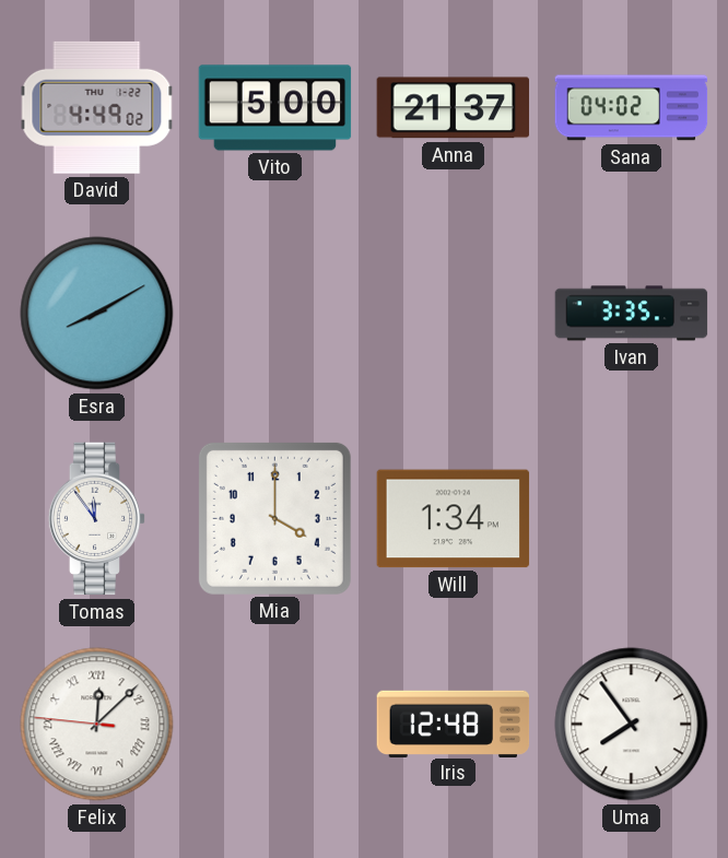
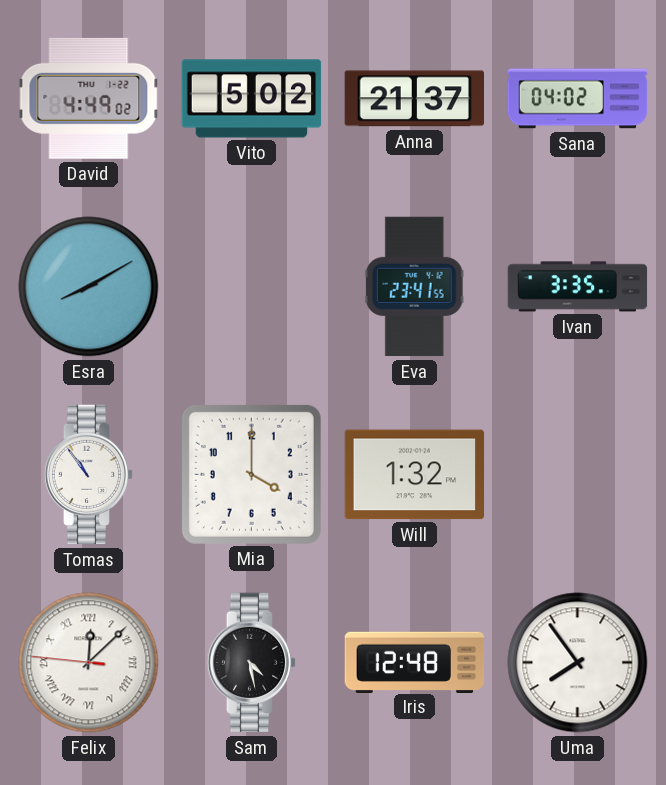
Vito: 5:00 -> 5:02 (252, 99)
Eva: none -> 23:41 (414, 287)
Tomas: 11:54 -> 10:54 (89, 475)
Will: 1:34 -> 1:32 (415, 475)
Sam: none -> 4:28 (252, 663)
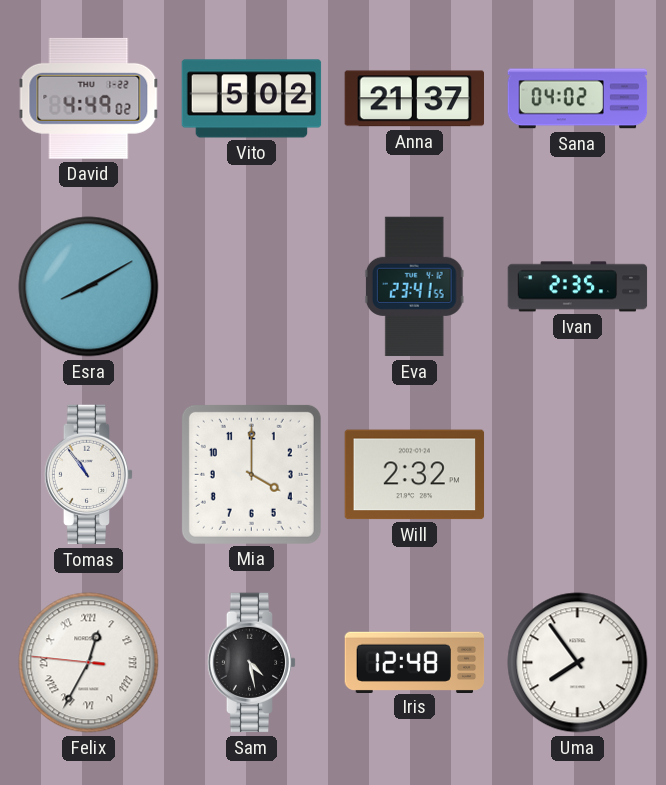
Ivan: 3:35 -> 2:35 (578, 287)
Will: 1:32 -> 2:32 (415, 475)
Felix: 12:07 -> 12:34 (89, 663)
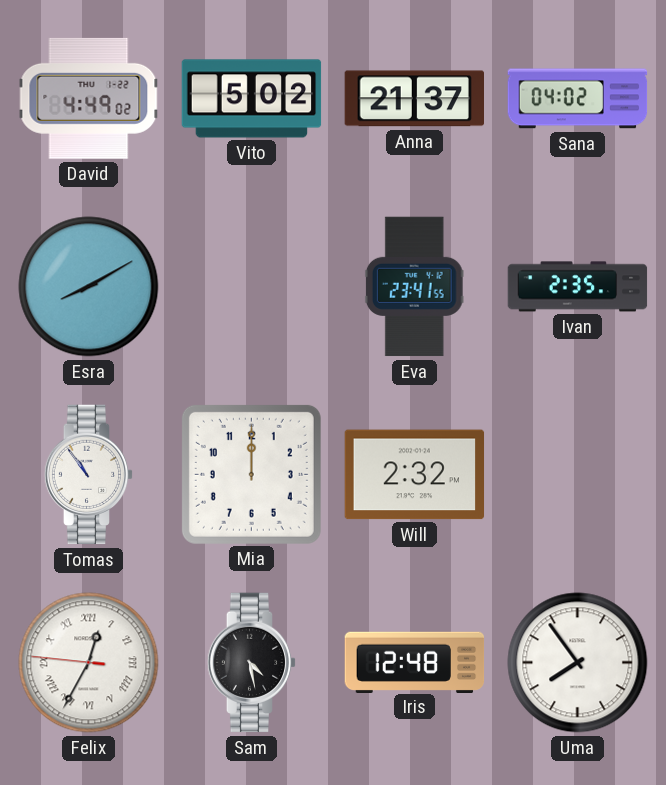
Mia: 4:00 -> 12:00 (251, 474)
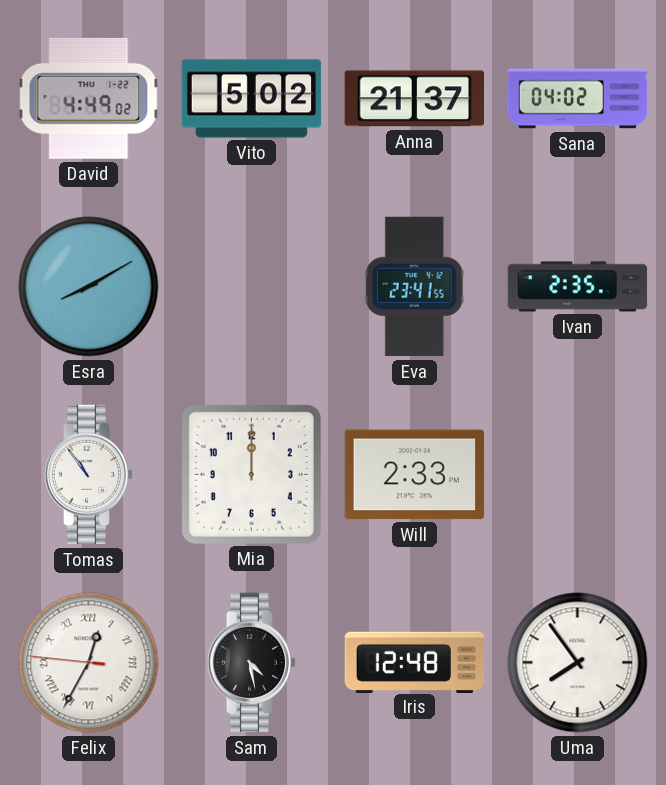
Will: 2:32 -> 2:33 (415, 475)
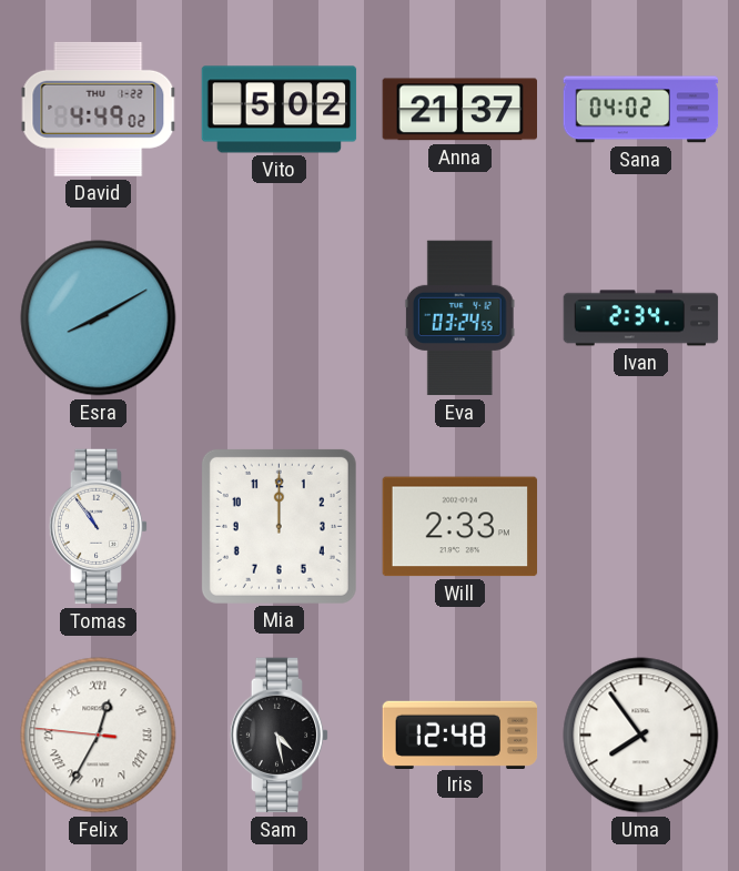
Eva: 23:41 -> 03:24 (459, 318)
Ivan: 2:35 -> 2:34 (641, 318)
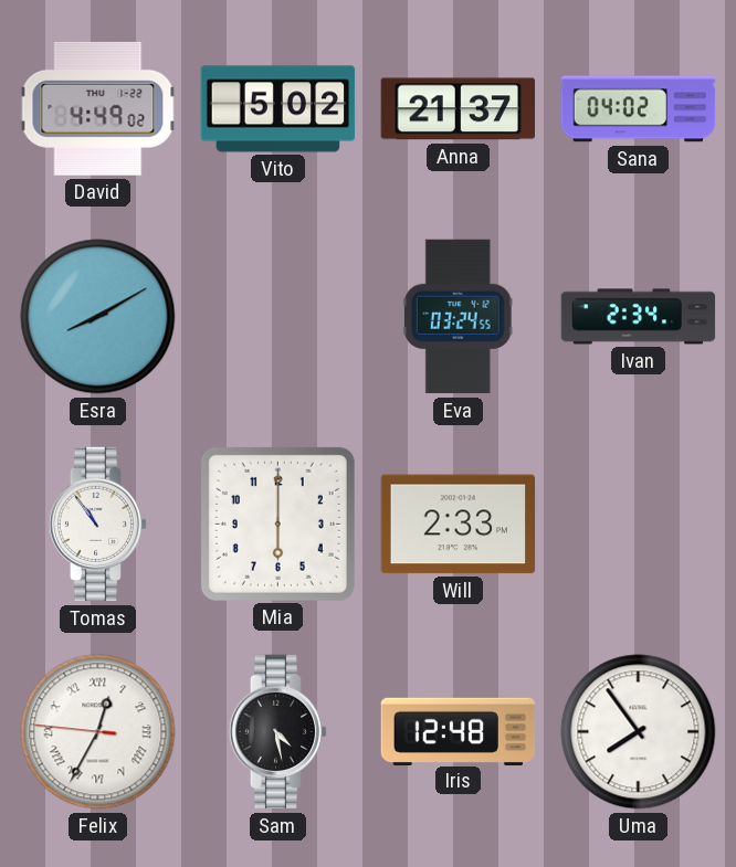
Mia: 12:00 -> 6:00 (277, 524)
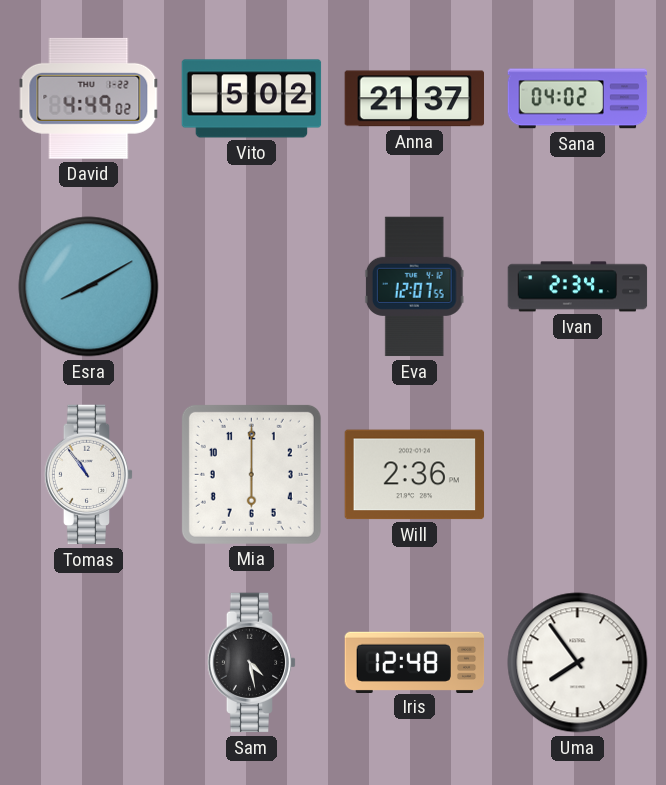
Eva: 03:24 -> 12:07 (414, 287)
Will: 2:33 -> 2:36 (415, 475)
Felix: 12:34 -> none (98, 732)
